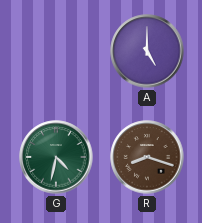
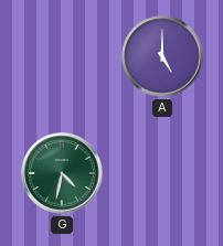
R: 8:18 -> none (147, 157)
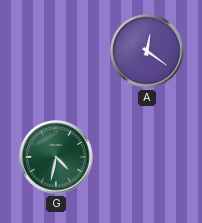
A: 5:00 -> 12:21 (147, 51)
